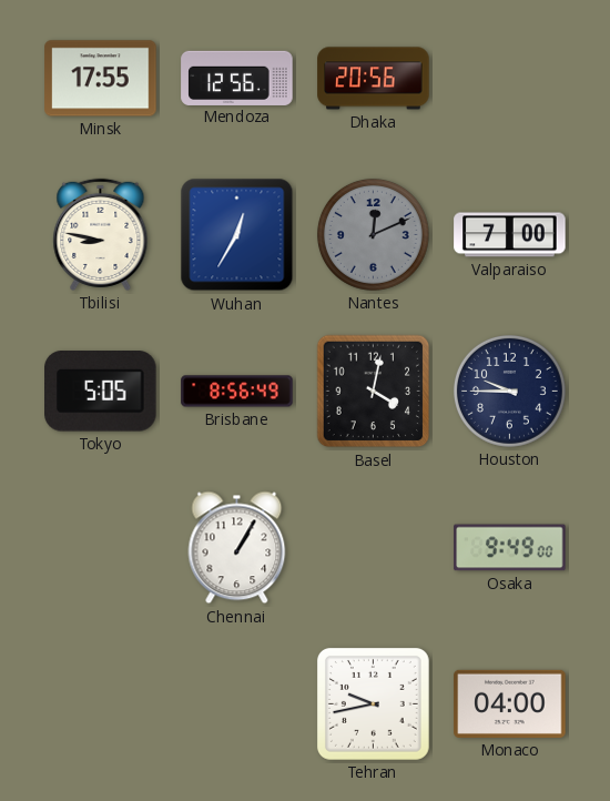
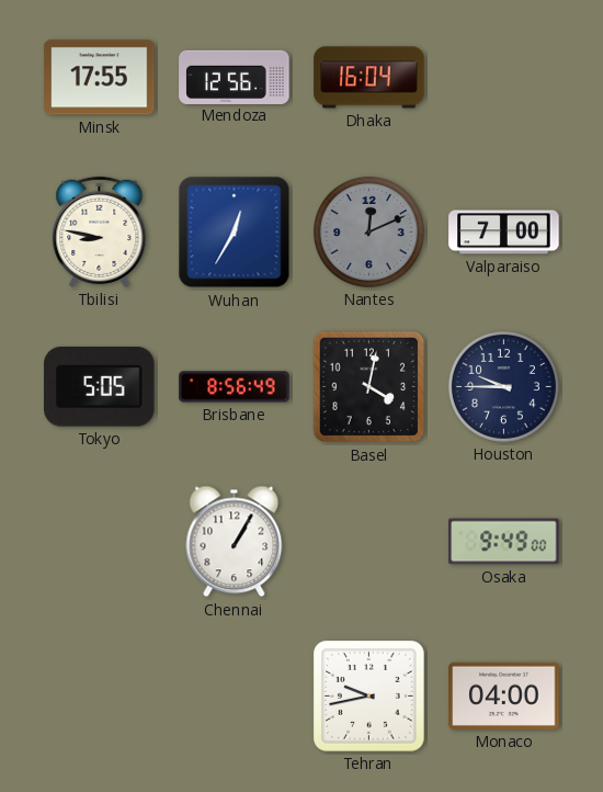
Dhaka: 20:56 -> 16:04 (369, 78)
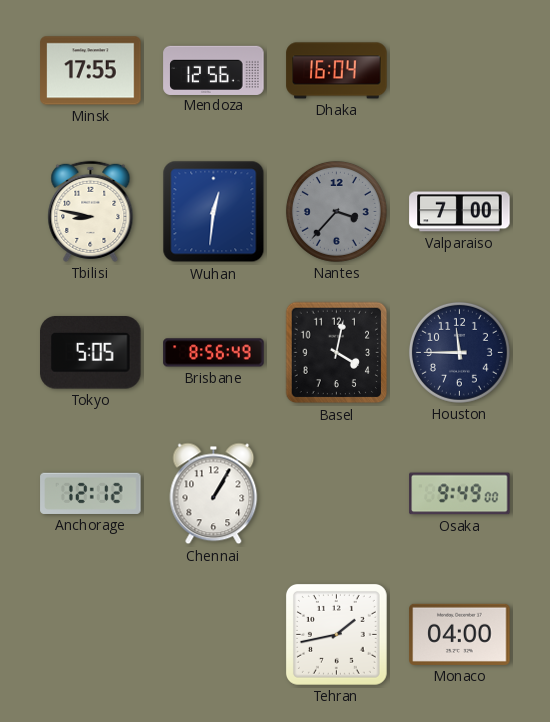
Wuhan: 12:35 -> 12:31 (214, 212)
Nantes: 12:11 -> 3:37 (336, 211)
Houston: 9:45 -> 11:45 (459, 352)
Anchorage: none -> 12:12 (91, 493)
Tehran: 9:43 -> 1:43 (336, 634)
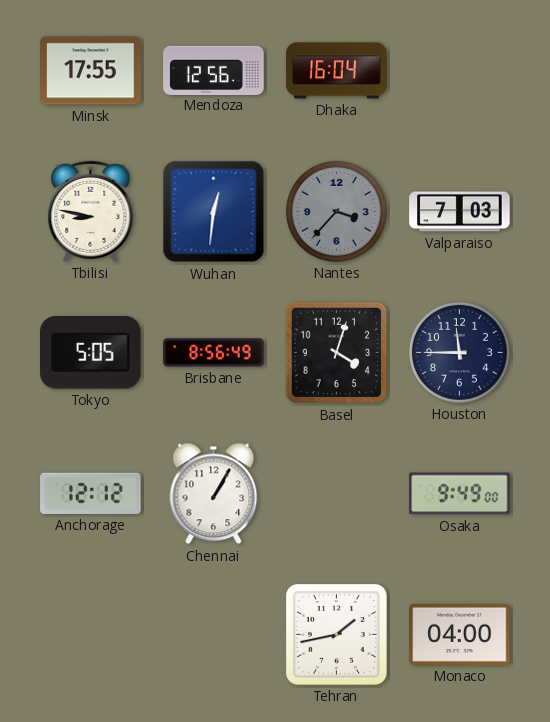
Valparaiso: 7:00 -> 7:03 (460, 212)
Basel: 4:02 -> 4:03 (337, 353)
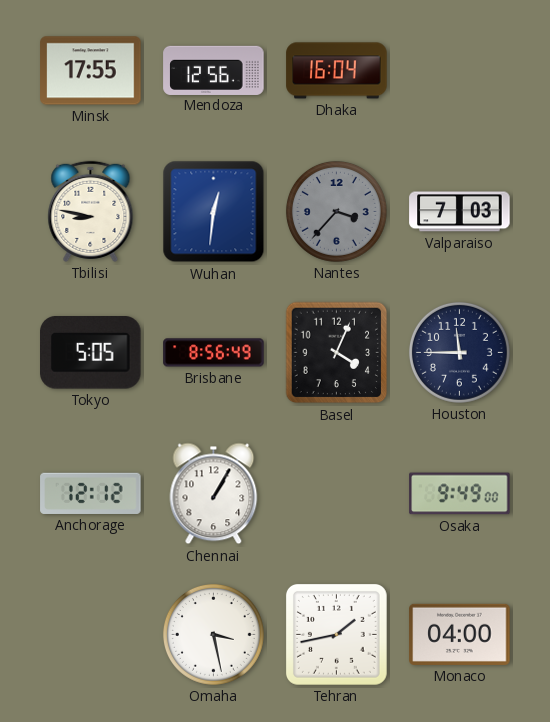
Basel: 4:03 -> 4:04 (337, 353)
Omaha: none -> 3:28 (213, 634)
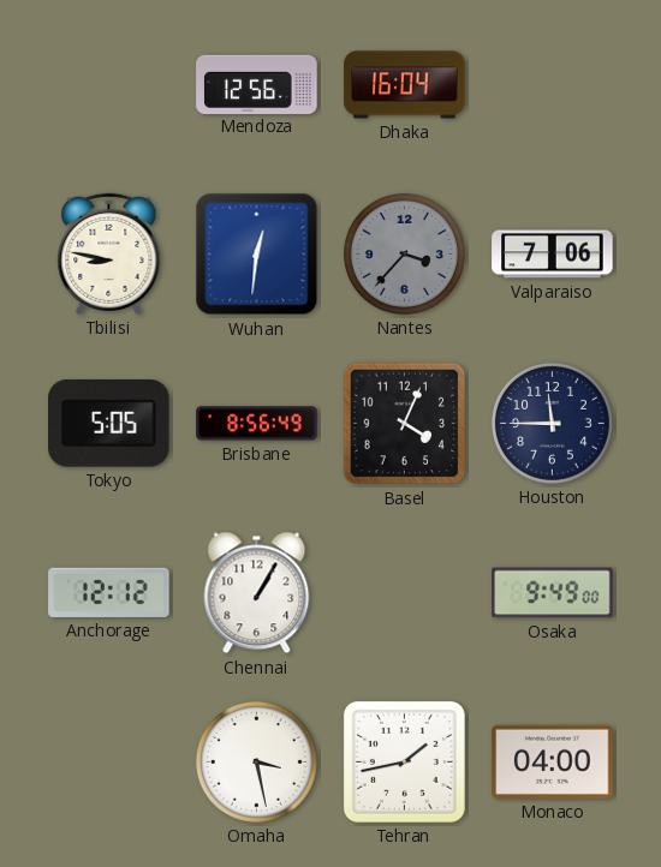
Minsk: 17:55 -> none (91, 71)
Valparaiso: 7:03 -> 7:06 (553, 255)
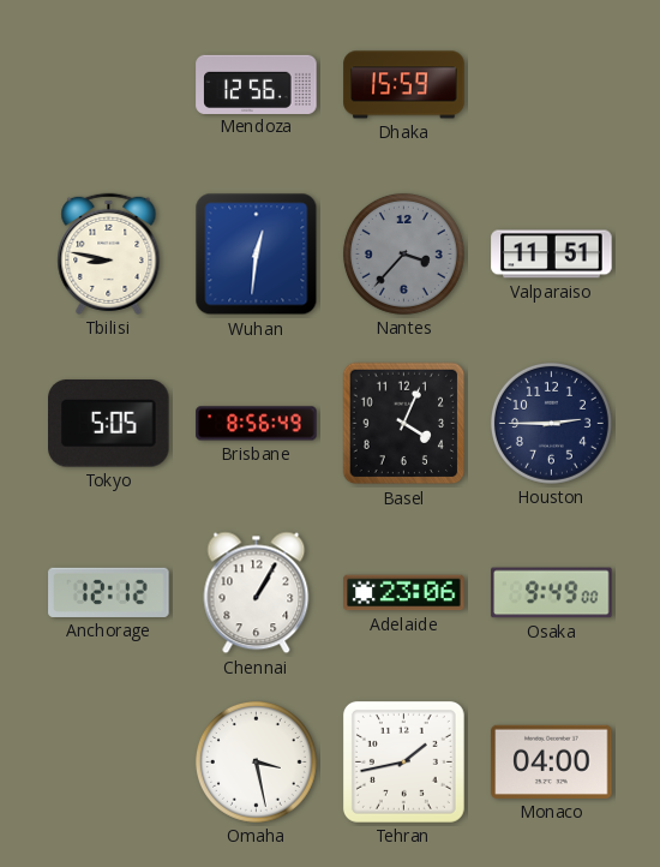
Dhaka: 16:04 -> 15:59 (404, 85)
Valparaiso: 7:06 -> 11:51 (552, 255)
Houston: 11:45 -> 2:45 (551, 423)
Adelaide: none -> 23:06 (404, 593)
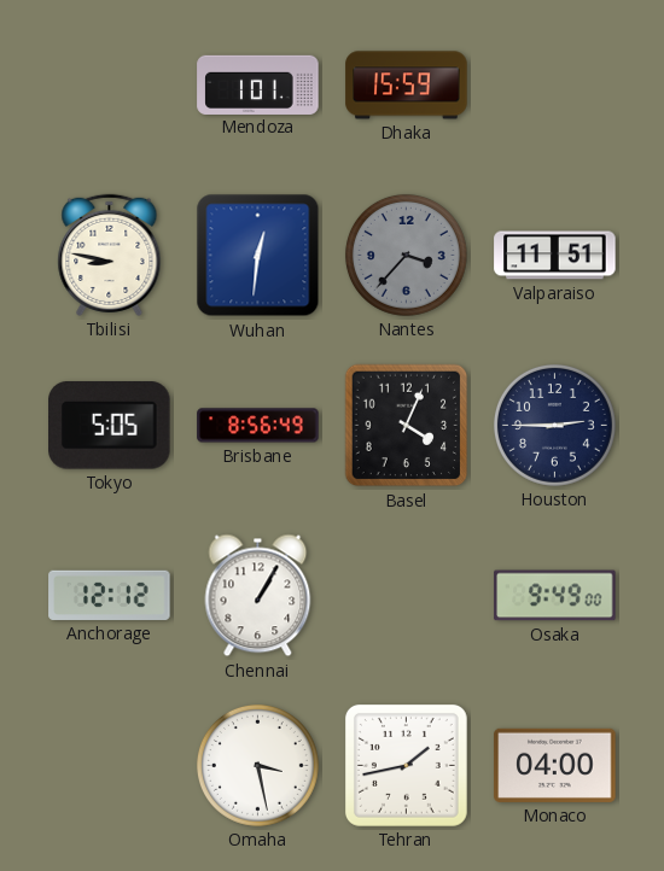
Mendoza: 12:56 -> 1:01 (258, 84)
Adelaide: 23:06 -> none (404, 593)
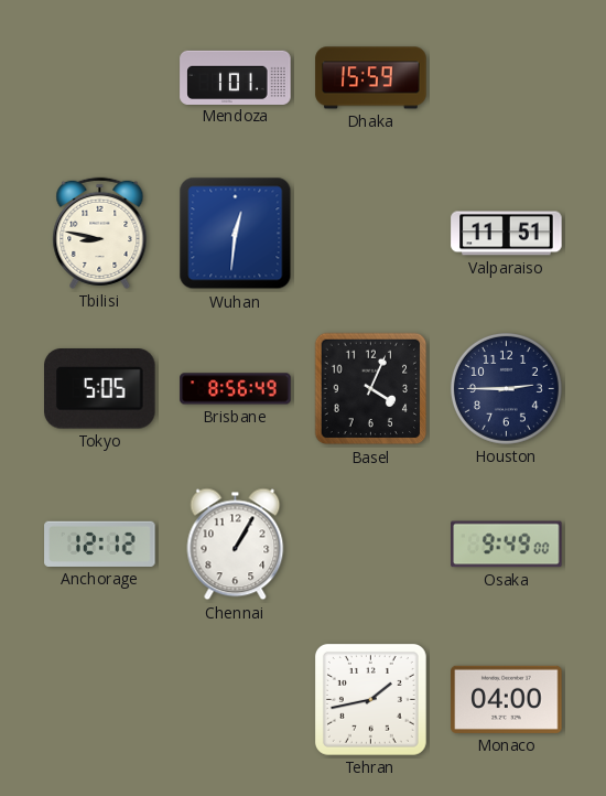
Nantes: 3:37 -> none (406, 255)
Omaha: 3:28 -> none (257, 765)
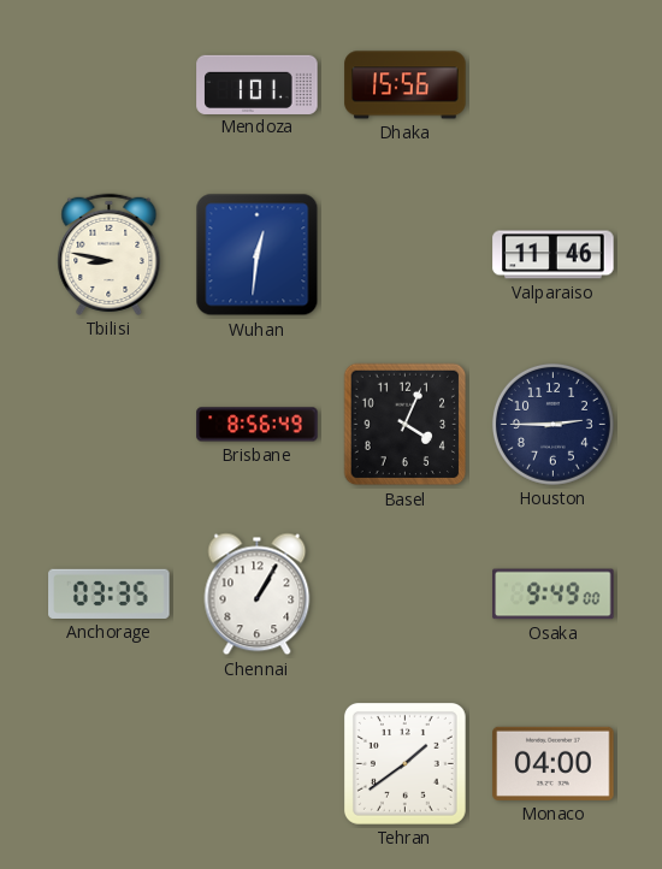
Dhaka: 15:59 -> 15:56 (406, 85)
Valparaiso: 11:51 -> 11:46 (554, 255)
Tokyo: 5:05 -> none (100, 389)
Anchorage: 12:12 -> 03:35 (110, 593)
Tehran: 1:43 -> 1:39 (404, 763)
